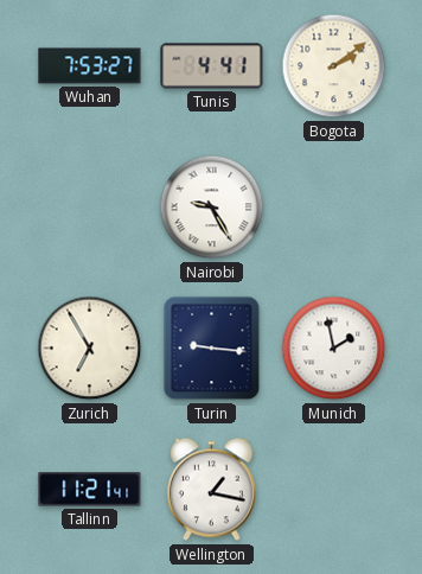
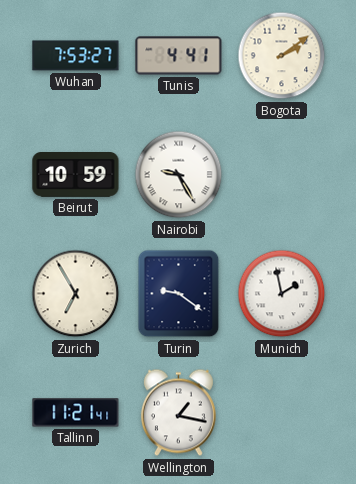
Beirut: none -> 10:59 (76, 175)
Turin: 9:16 -> 9:21 (179, 294)
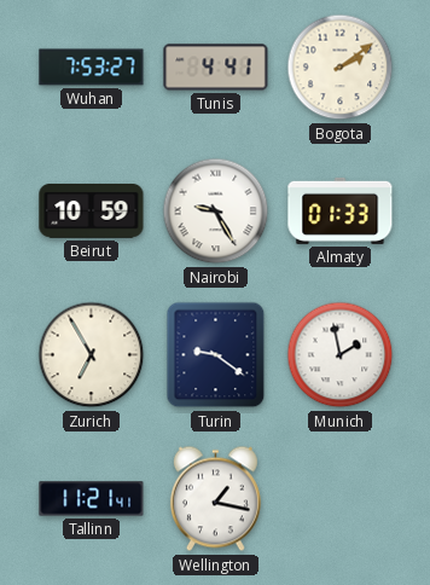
Almaty: none -> 01:33 (341, 210)
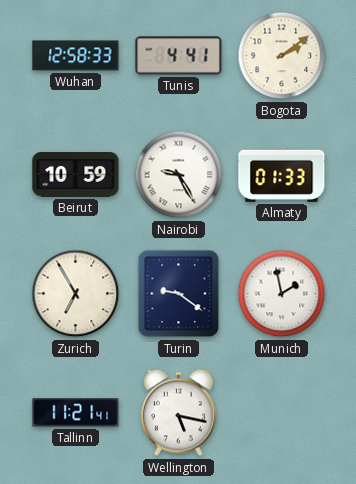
Wuhan: 7:53 -> 12:58 (76, 56)
Wellington: 1:17 -> 5:17 (178, 413)
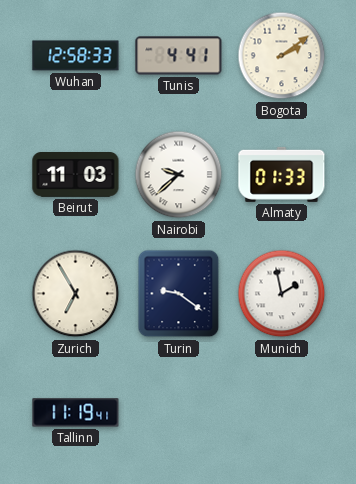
Beirut: 10:59 -> 11:03 (76, 175)
Nairobi: 9:25 -> 9:38 (179, 175)
Tallinn: 11:21 -> 11:19 (76, 413)
Wellington: 5:17 -> none (178, 413)
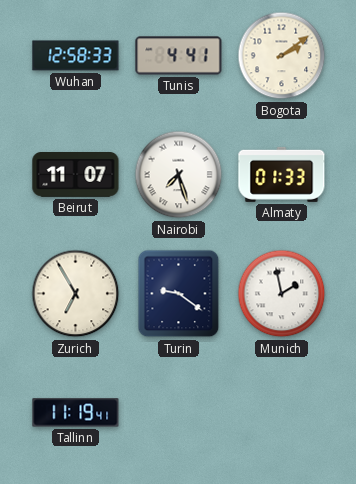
Beirut: 11:03 -> 11:07 (76, 175)
Nairobi: 9:38 -> 7:27 (179, 175)
